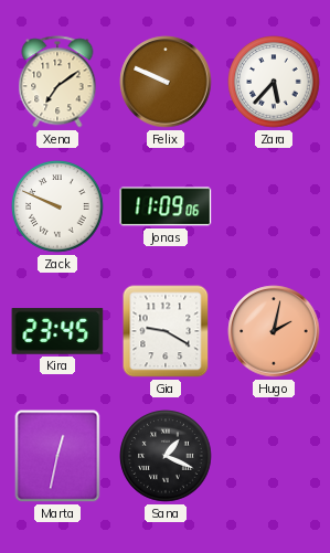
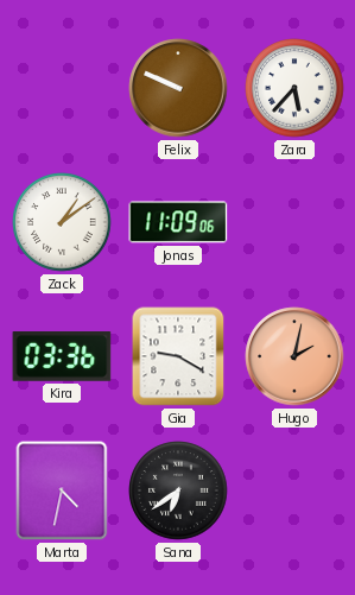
Xena: 7:09 -> none (57, 82)
Zack: 9:49 -> 1:09 (62, 222)
Kira: 23:45 -> 03:36 (62, 356)
Marta: 12:32 -> 4:32 (62, 490)
Sana: 1:19 -> 6:39 (178, 490)
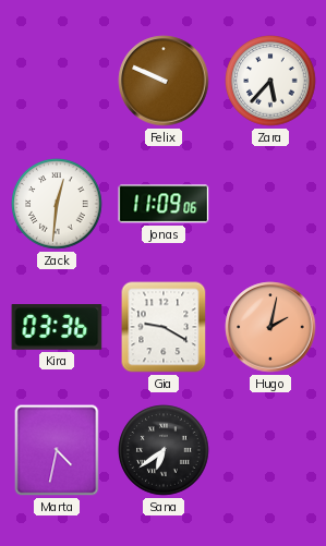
Zack: 1:09 -> 12:31 (57, 204)
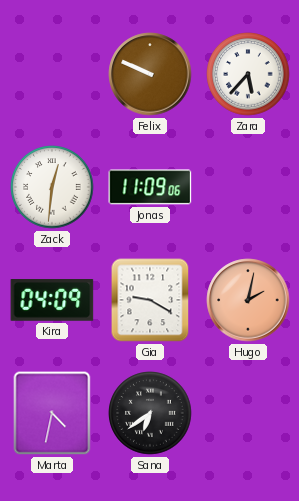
Kira: 03:36 -> 04:09 (52, 300)
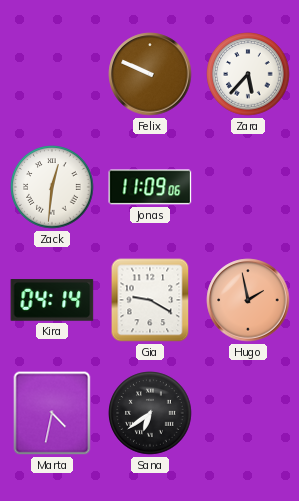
Kira: 04:09 -> 04:14 (52, 300)
Hugo: 2:02 -> 1:58 (248, 300)
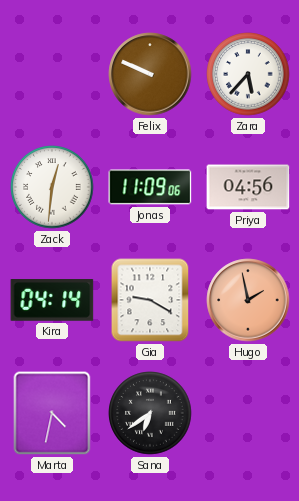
Priya: none -> 04:56 (248, 187)
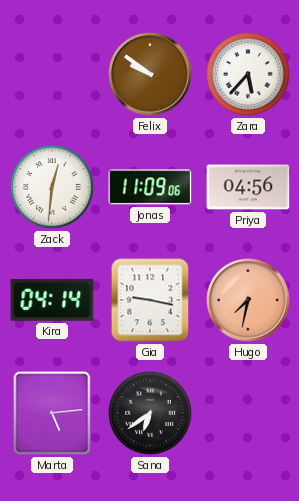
Felix: 9:49 -> 9:51 (150, 74)
Gia: 9:20 -> 9:17 (150, 300)
Hugo: 1:58 -> 7:32 (248, 300)
Marta: 4:32 -> 5:14 (52, 413)
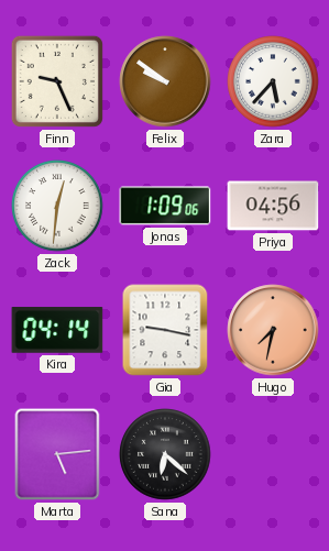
Finn: none -> 9:26 (57, 81)
Jonas: 11:09 -> 1:09 (165, 206)
Sana: 6:39 -> 6:22 (165, 454)
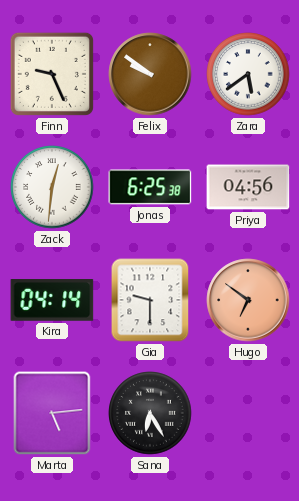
Zara: 5:37 -> 5:39 (248, 74)
Jonas: 1:09 -> 6:25 (150, 187)
Gia: 9:17 -> 9:30 (150, 300)
Hugo: 7:32 -> 6:51 (248, 300)
Sana: 6:22 -> 6:25 (150, 413)
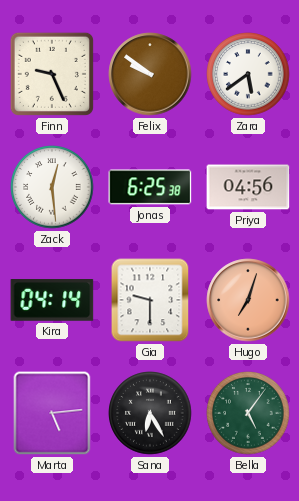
Zack: 12:31 -> 12:29 (52, 187)
Hugo: 6:51 -> 7:03 (248, 300)
Bella: none -> 5:06 (248, 413)
